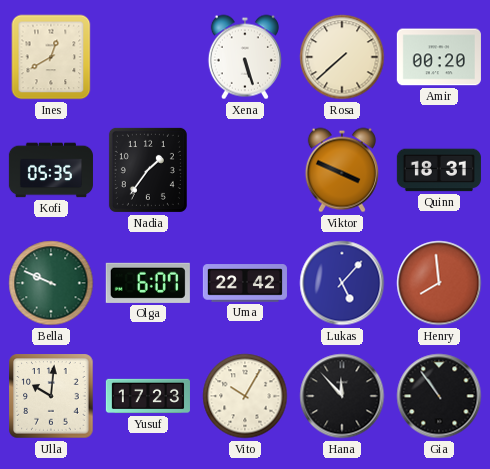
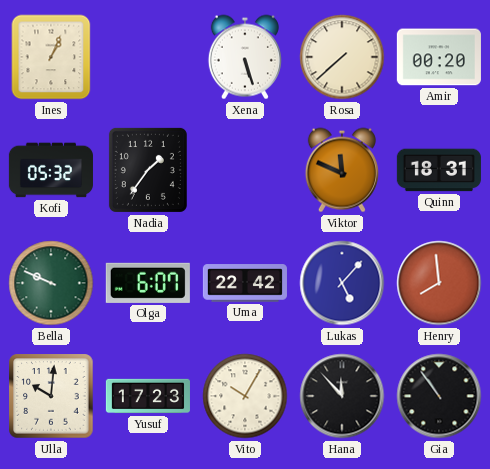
Ines: 12:40 -> 1:04 (51, 57)
Kofi: 05:35 -> 05:32 (51, 170)
Viktor: 3:49 -> 11:49 (342, 170)
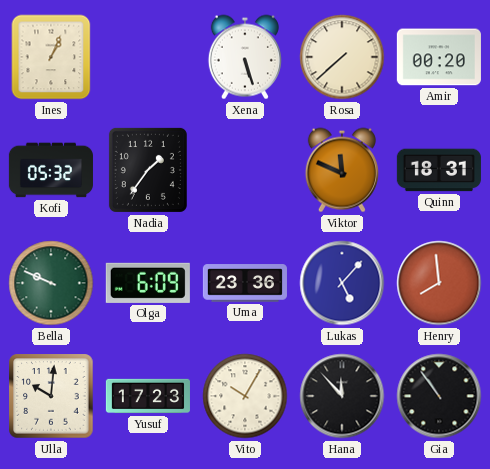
Olga: 6:07 -> 6:09 (148, 283)
Uma: 22:42 -> 23:36 (245, 283)
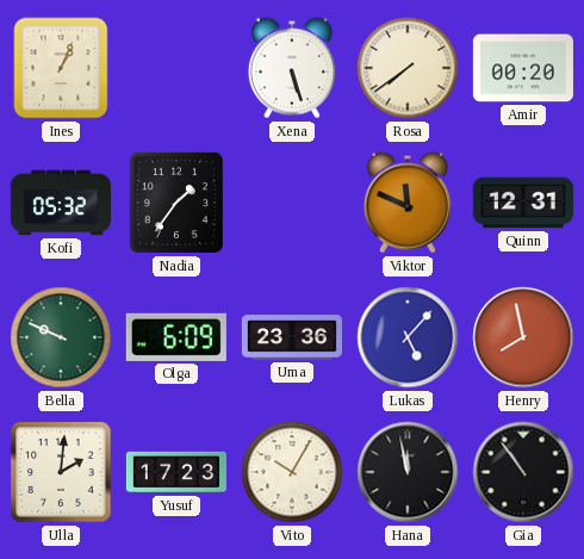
Rosa: 7:38 -> 7:39 (408, 68)
Quinn: 18:31 -> 12:31 (523, 203)
Henry: 7:59 -> 7:58 (523, 337)
Ulla: 10:01 -> 2:01 (61, 472)
Hana: 11:53 -> 11:58 (408, 472)
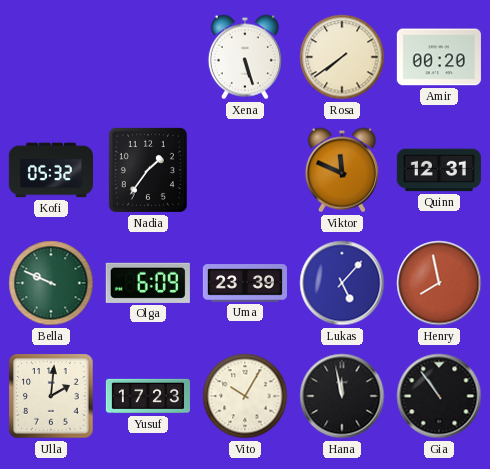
Ines: 1:04 -> none (61, 68)
Uma: 23:36 -> 23:39 (245, 283)
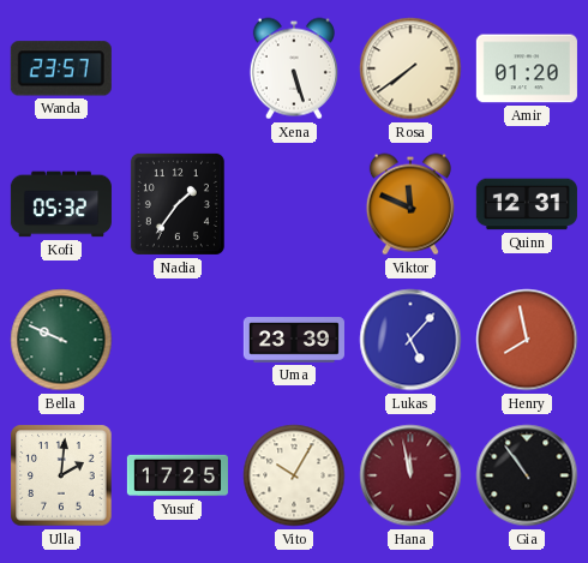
Wanda: none -> 23:57 (61, 68)
Amir: 00:20 -> 01:20 (527, 68)
Olga: 6:09 -> none (148, 283)
Yusuf: 17:23 -> 17:25 (178, 475)
Hana dial: black -> burgundy (410, 475)
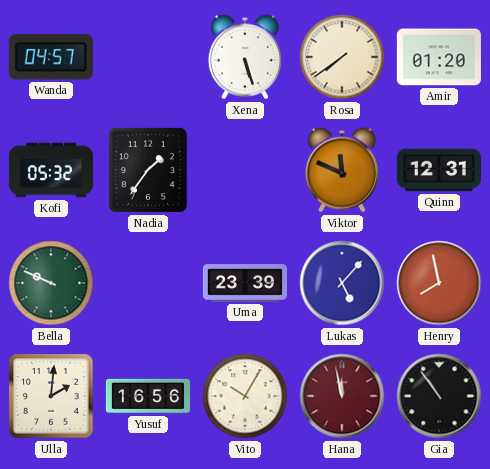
Wanda: 23:57 -> 04:57 (51, 57)
Yusuf: 17:25 -> 16:56 (148, 396)
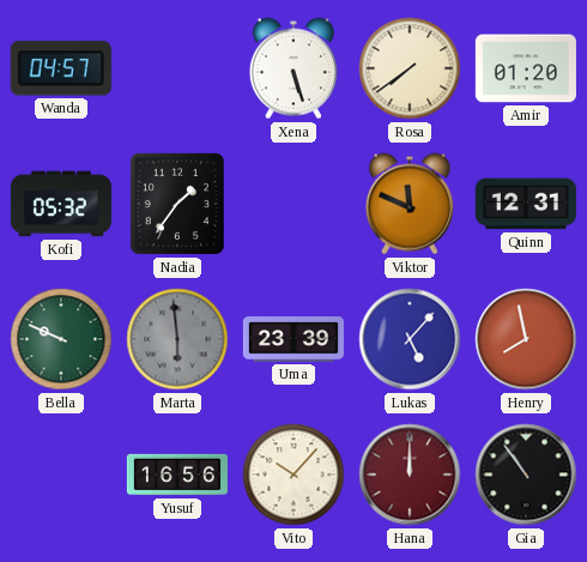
Marta: none -> 5:59 (177, 339)
Ulla: 2:01 -> none (51, 396)
Vito: 10:05 -> 10:07 (293, 475)
Hana: 11:58 -> 12:00 (410, 475)
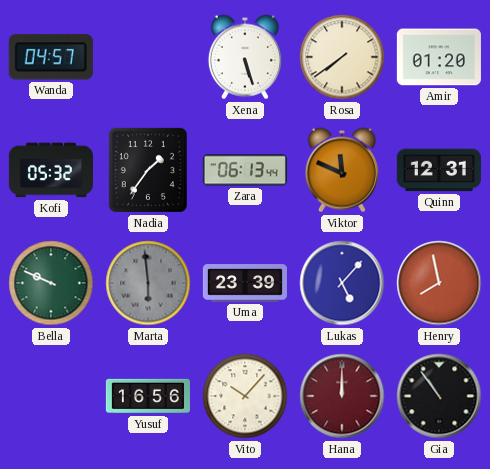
Zara: none -> 06:13 (245, 170)
